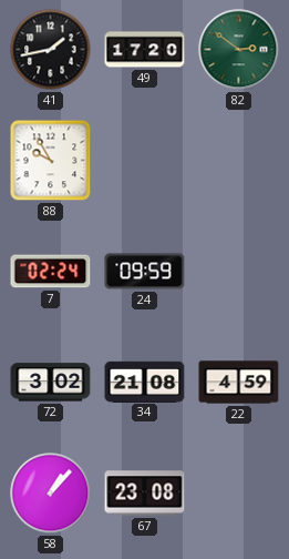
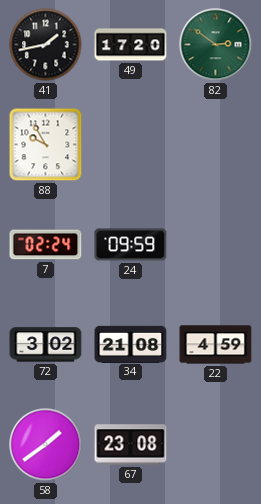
58: 1:07 -> 1:39 (46, 445)
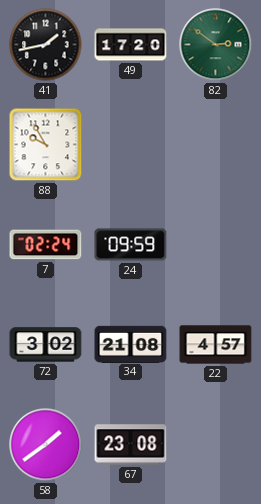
22: 4:59 -> 4:57 (216, 345)
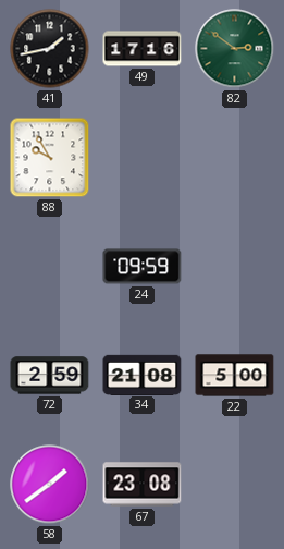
49: 17:20 -> 17:16 (143, 49)
7: 02:24 -> none (46, 245)
72: 3:02 -> 2:59 (50, 376)
22: 4:57 -> 5:00 (235, 376)
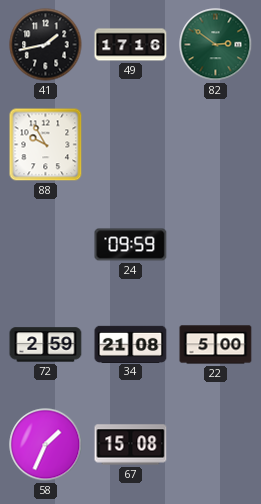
58: 1:39 -> 1:34 (46, 445)
67: 23:08 -> 15:08 (131, 445)
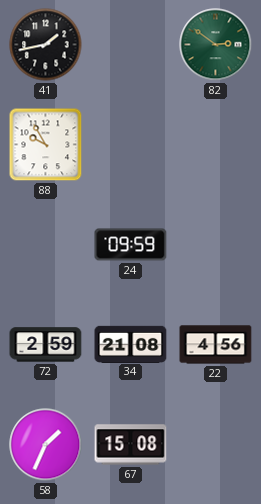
49: 17:16 -> none (131, 45)
22: 5:00 -> 4:56 (216, 345)
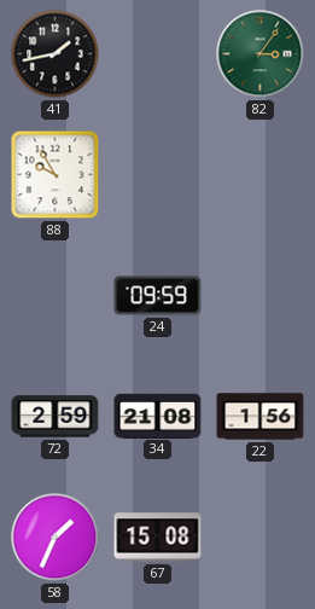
82: 2:51 -> 3:06 (261, 54)
22: 4:56 -> 1:56 (261, 417)
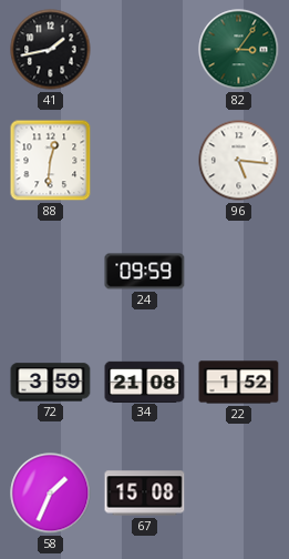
88: 9:55 -> 12:31 (51, 161)
96: none -> 5:16 (239, 161)
72: 2:59 -> 3:59 (51, 383)
22: 1:56 -> 1:52 (239, 383)
